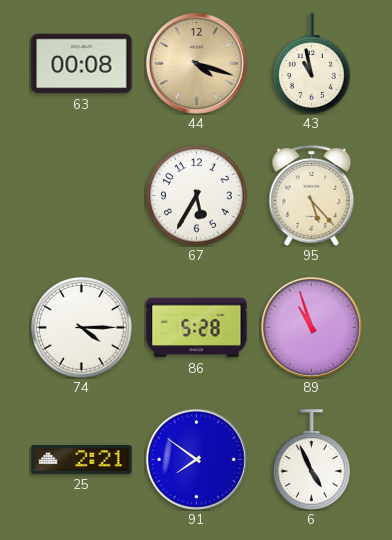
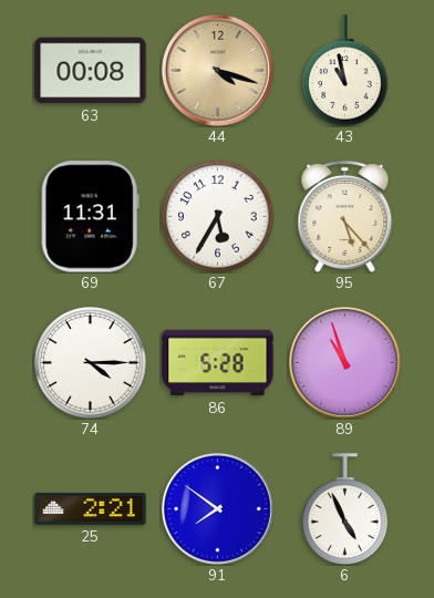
69: none -> 11:31 (90, 217)
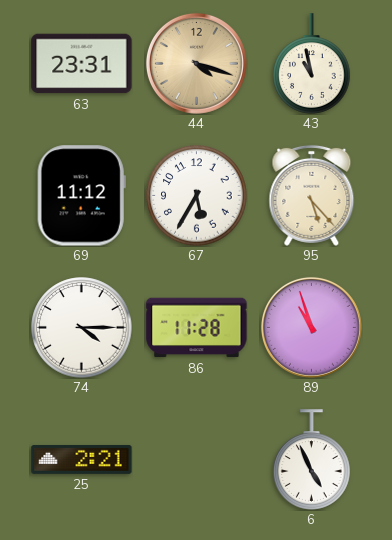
63: 00:08 -> 23:31 (82, 64)
69: 11:31 -> 11:12 (81, 196)
86: 5:28 -> 11:28 (197, 328)
91: 7:51 -> none (217, 508)
